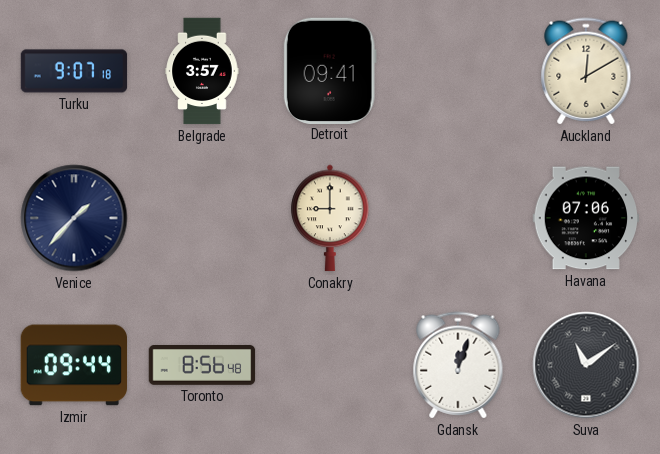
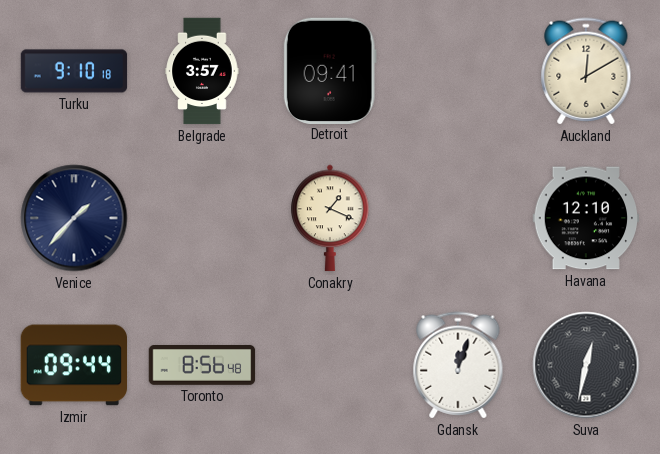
Turku: 9:07 -> 9:10 (74, 71)
Conakry: 9:00 -> 1:19 (330, 218)
Havana: 07:06 -> 12:10 (586, 218)
Suva: 11:09 -> 12:32 (586, 365)
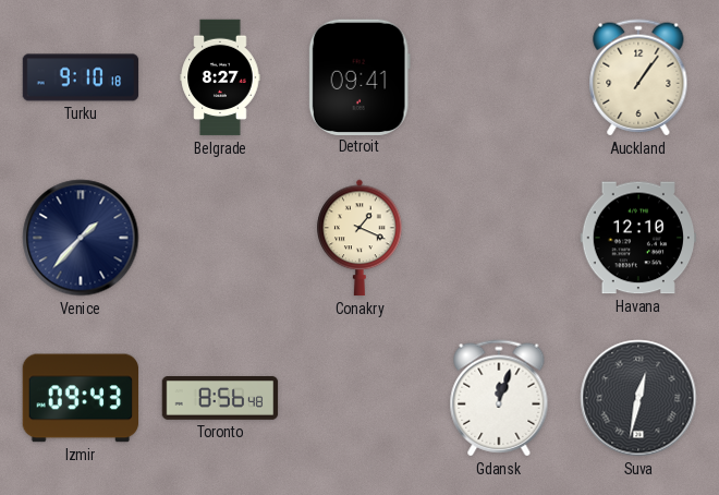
Belgrade: 3:57 -> 8:27 (220, 77)
Auckland: 12:10 -> 1:06 (638, 77)
Izmir: 09:44 -> 09:43 (81, 398)
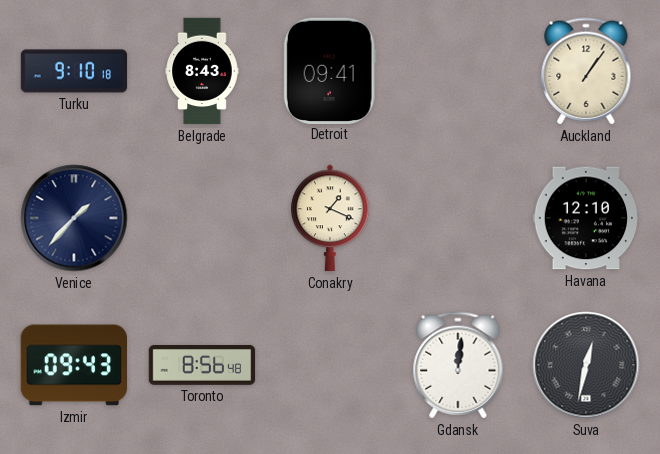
Belgrade: 8:27 -> 8:43 (202, 71)
Gdansk: 12:03 -> 12:01 (458, 365)
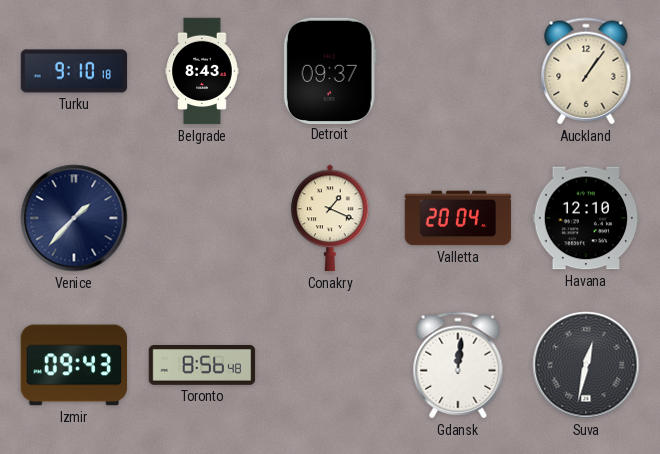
Detroit: 09:41 -> 09:37 (330, 70)
Valletta: none -> 20:04 (458, 218)
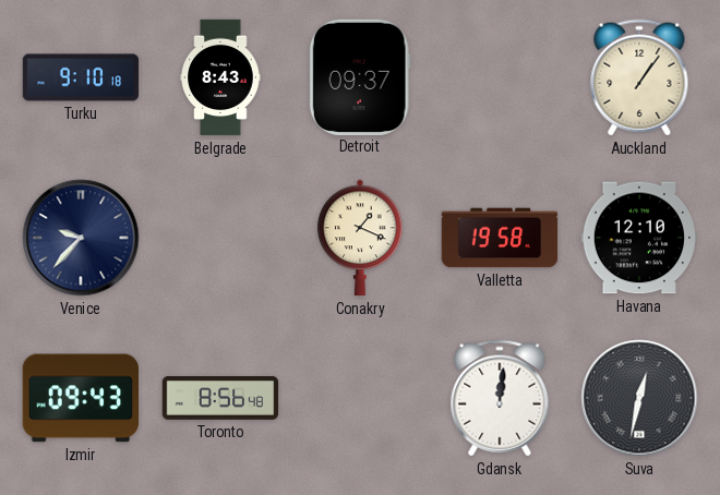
Venice: 1:37 -> 9:37 (81, 238)
Valletta: 20:04 -> 19:58 (500, 238)
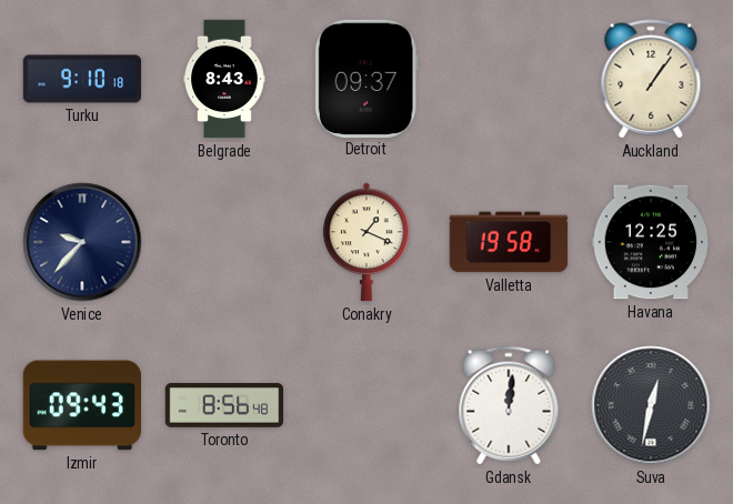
Havana: 12:10 -> 12:25 (651, 242)
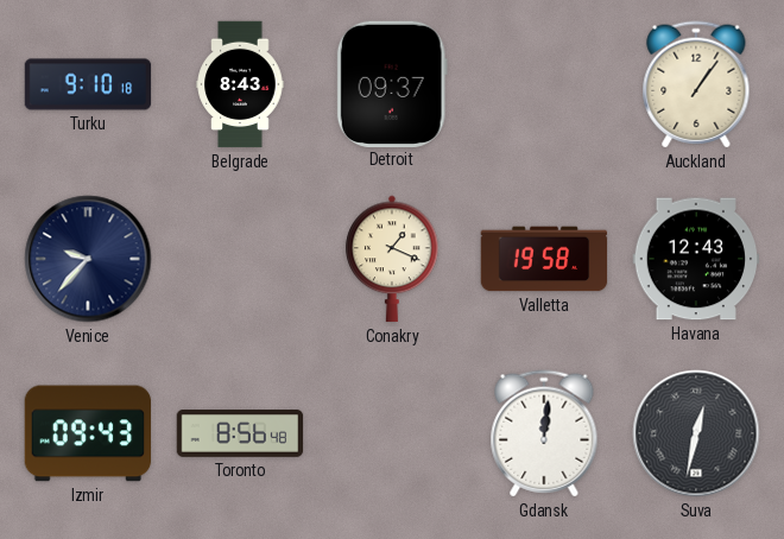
Havana: 12:25 -> 12:43 (696, 259)
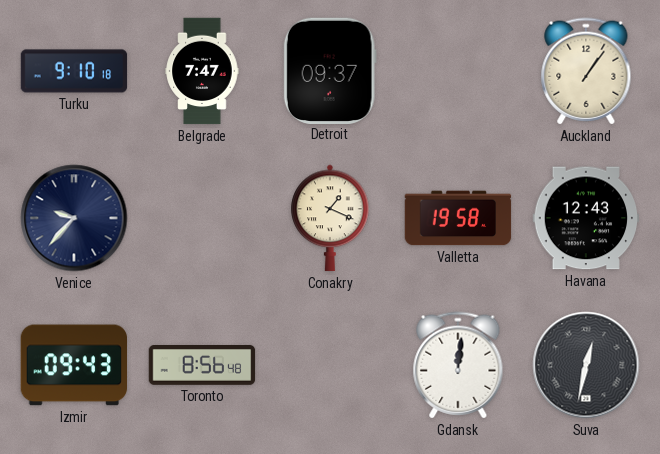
Belgrade: 8:43 -> 7:47 (202, 71)
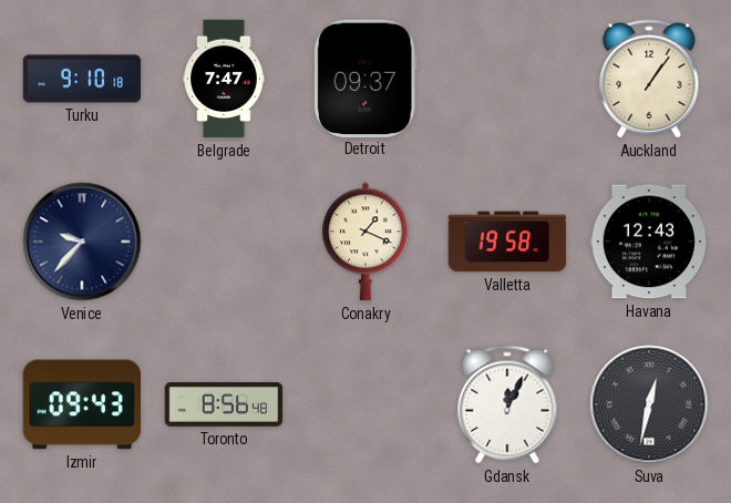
Gdansk: 12:01 -> 12:04 (507, 404)
